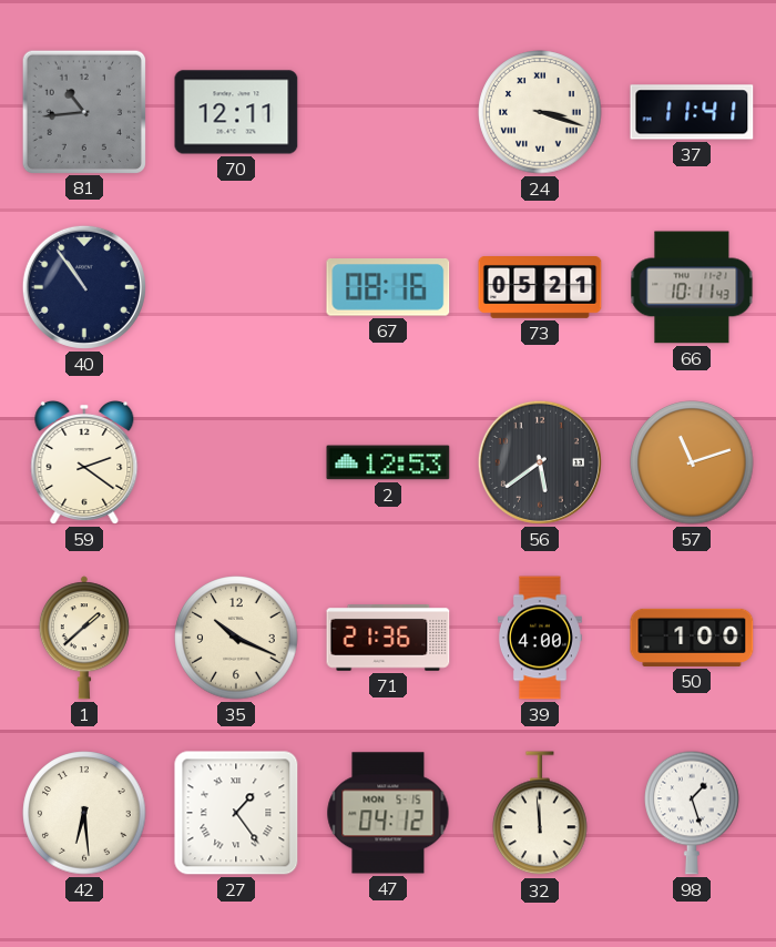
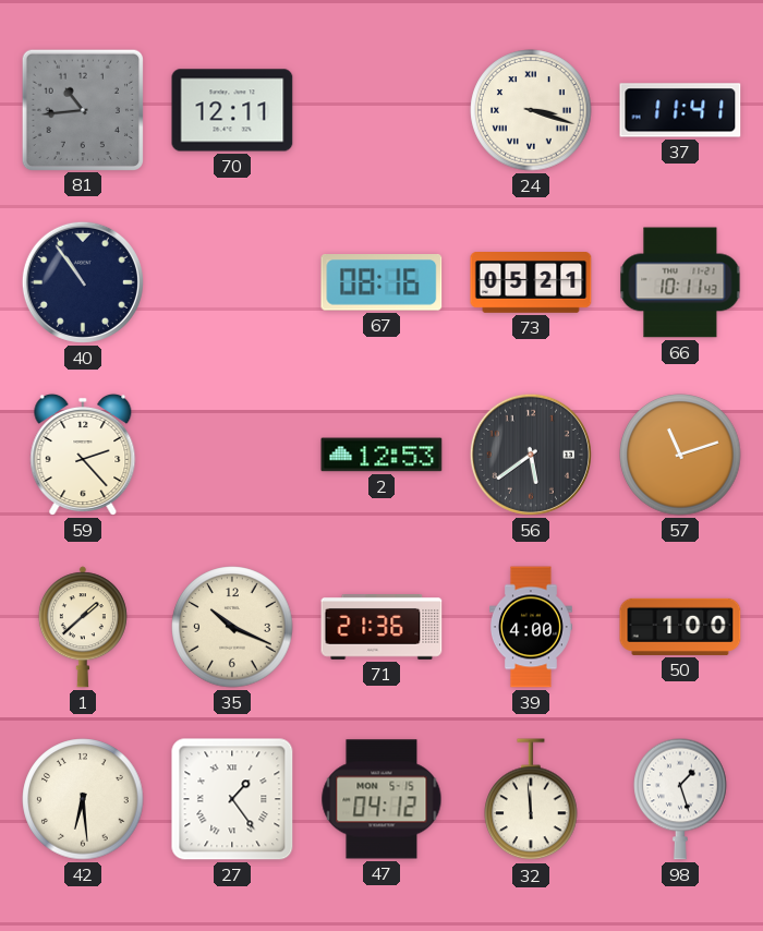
59: 2:21 -> 2:23 (83, 455)
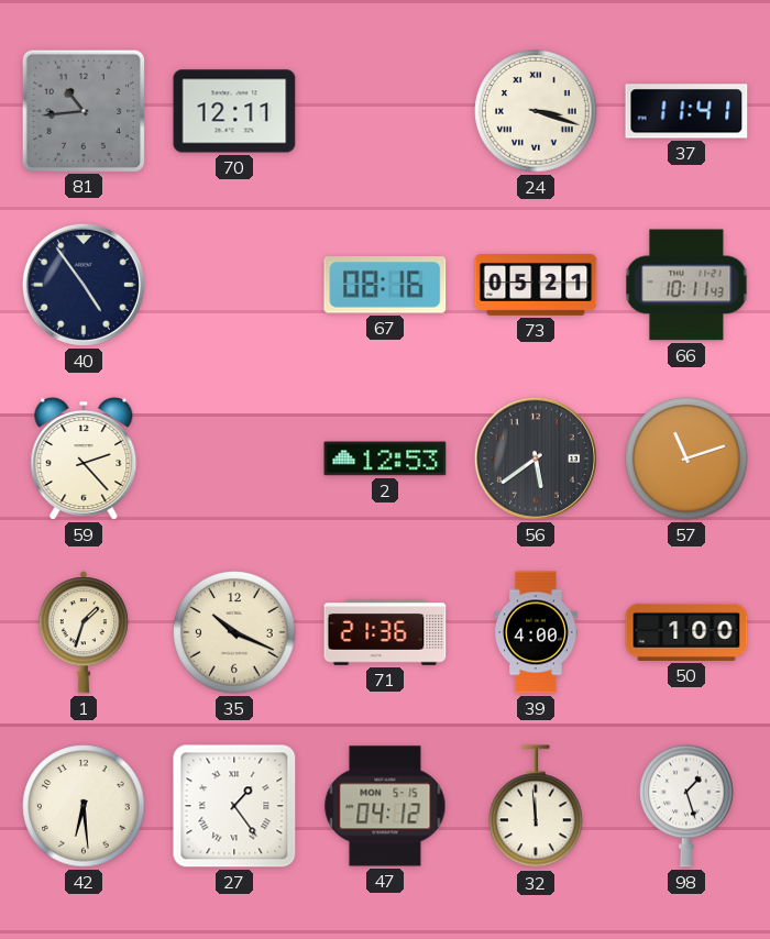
40: 10:54 -> 4:54 (84, 285)
1: 1:38 -> 1:33 (84, 632)
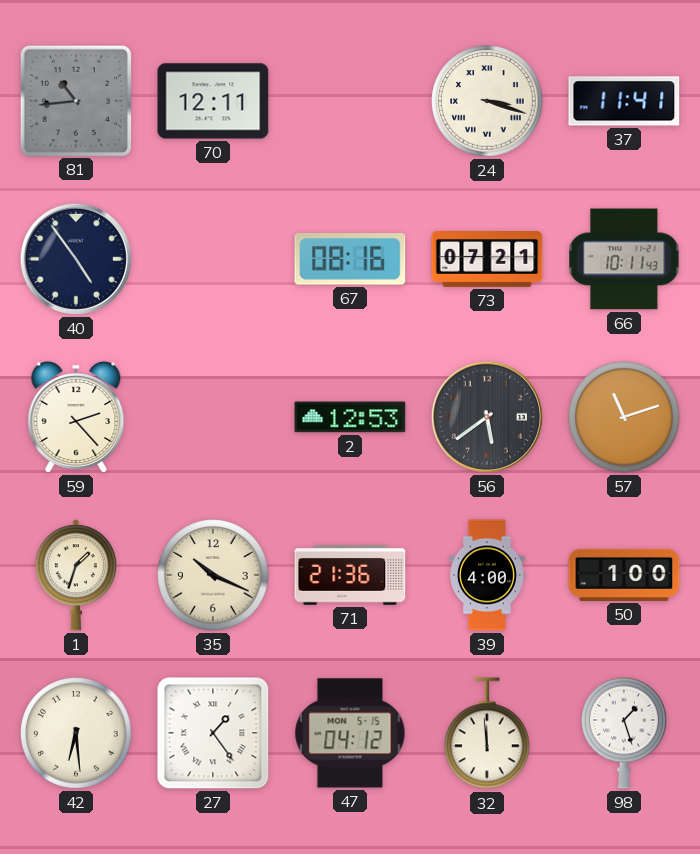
73: 05:21 -> 07:21 (487, 260)
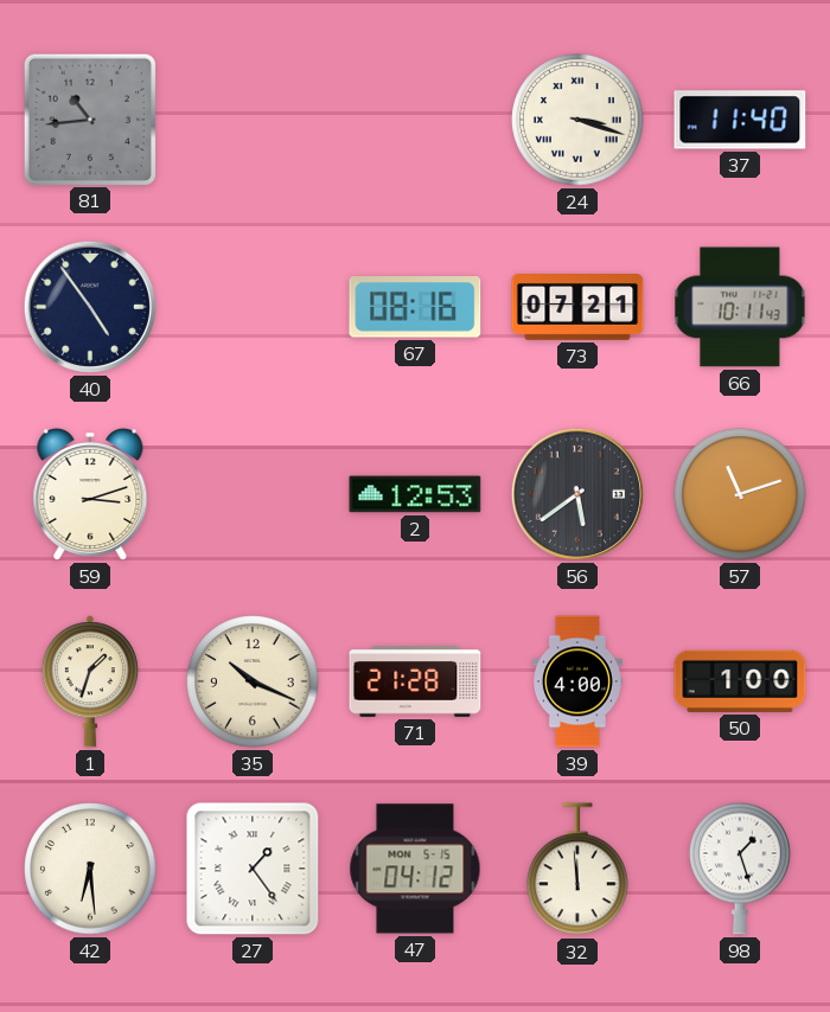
70: 12:11 -> none (213, 101)
37: 11:41 -> 11:40 (740, 120)
59: 2:23 -> 3:12 (90, 494)
71: 21:36 -> 21:28 (415, 681)
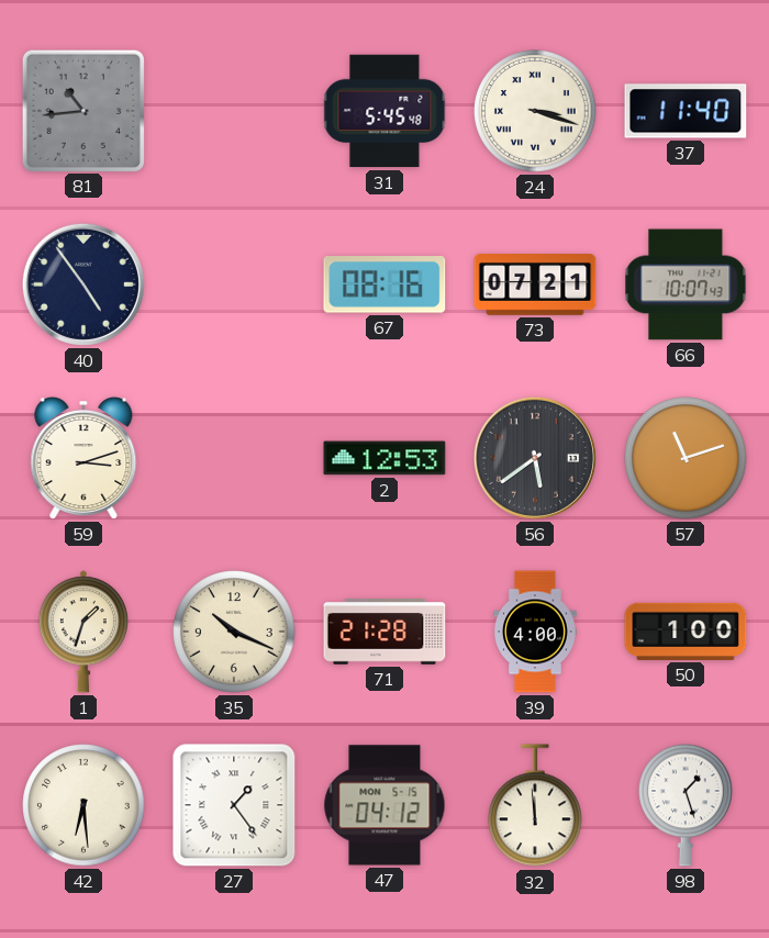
31: none -> 5:45 (384, 111)
66: 10:11 -> 10:07 (686, 284)
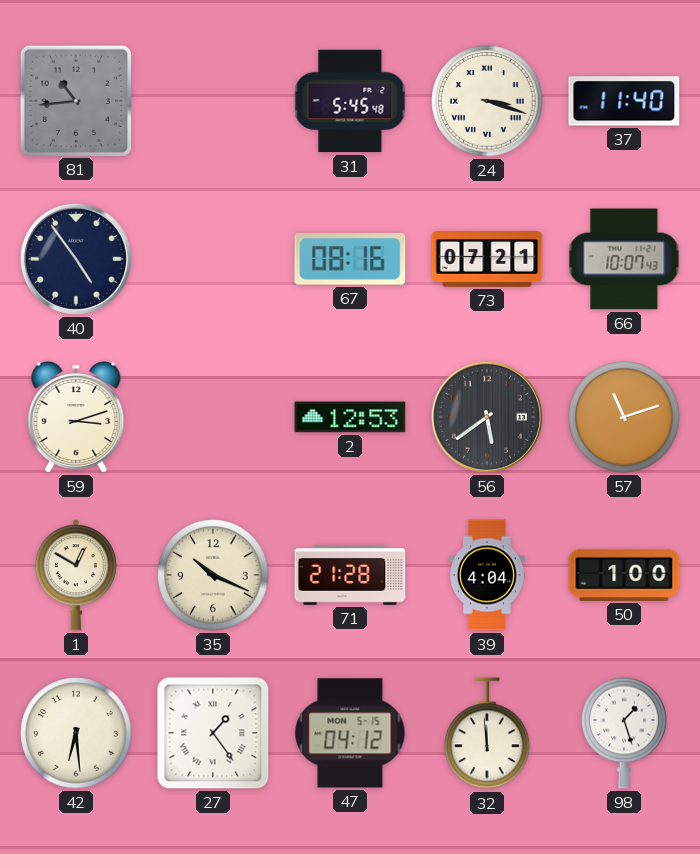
1: 1:33 -> 12:50 (76, 575)
39: 4:00 -> 4:04 (488, 575)
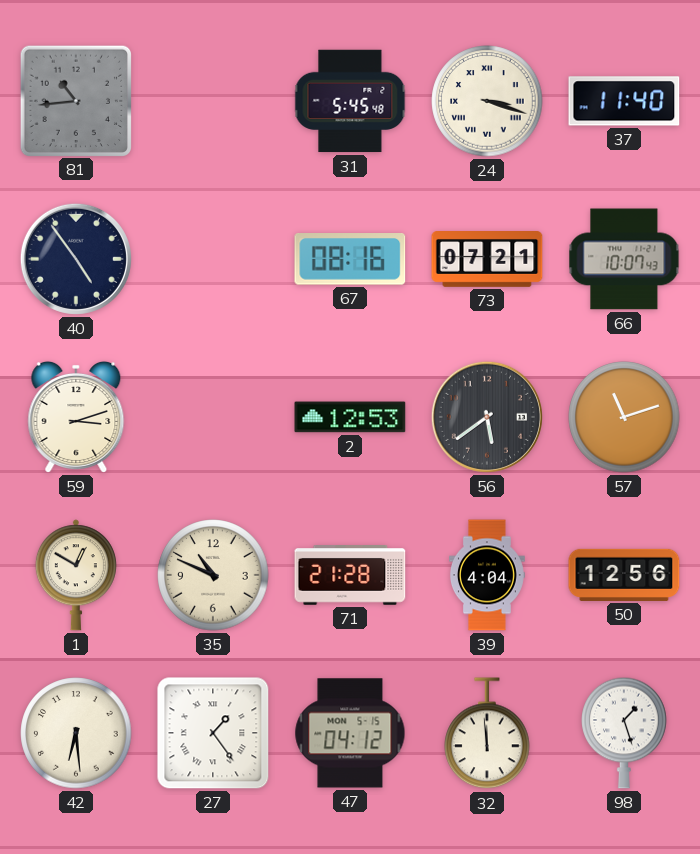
35: 10:19 -> 10:49 (213, 575)
50: 1:00 -> 12:56 (624, 575)
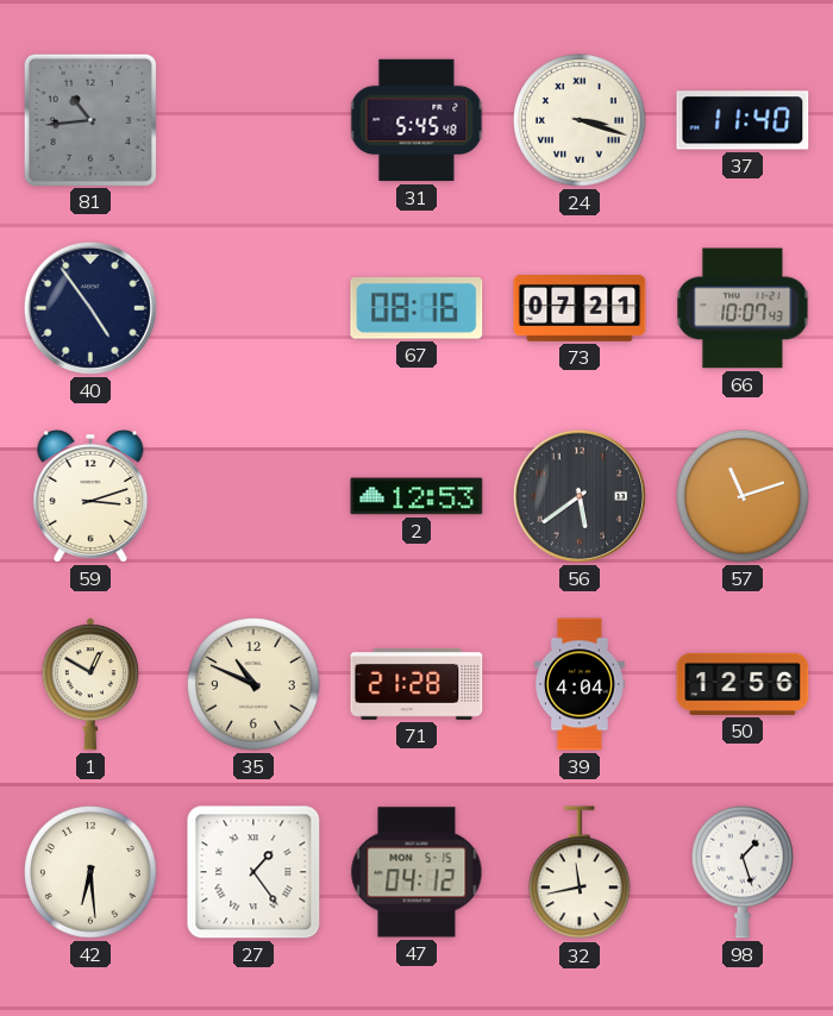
32: 11:59 -> 11:43 (580, 873)
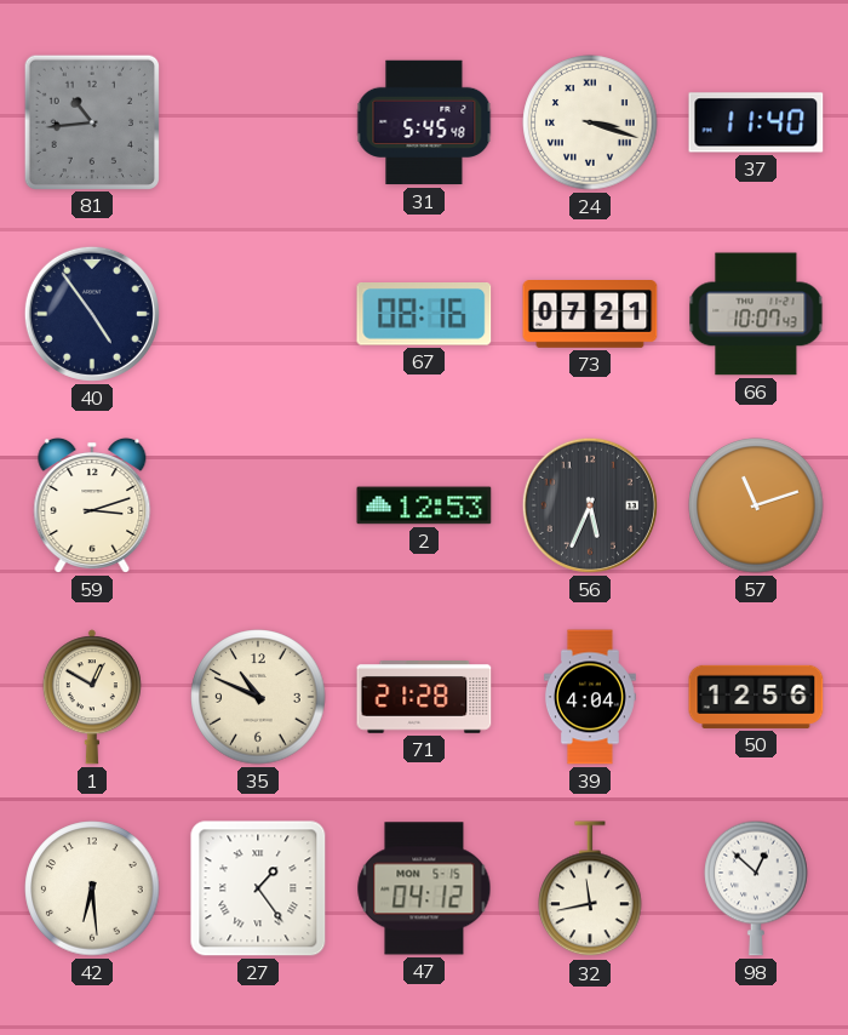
56: 5:39 -> 5:34 (590, 505)
98: 1:27 -> 12:52 (756, 888)
